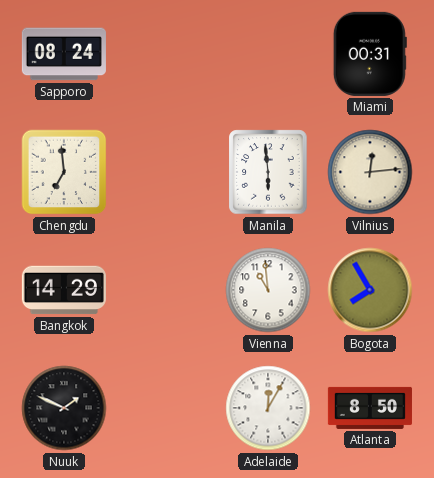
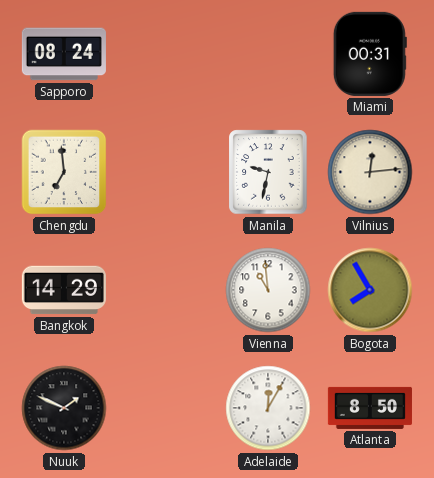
Manila: 5:59 -> 9:32 (268, 172)
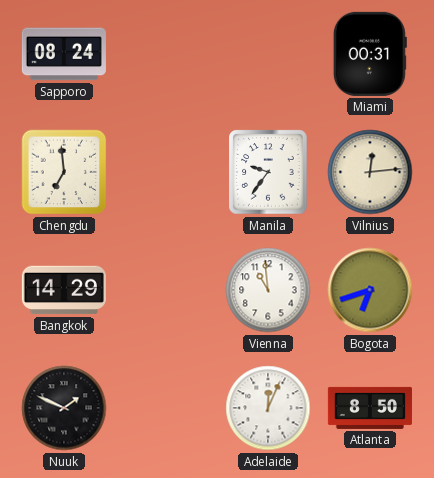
Manila: 9:32 -> 9:36 (268, 172)
Bogota: 7:55 -> 6:42 (370, 290)
Adelaide: 12:05 -> 12:04 (268, 408)
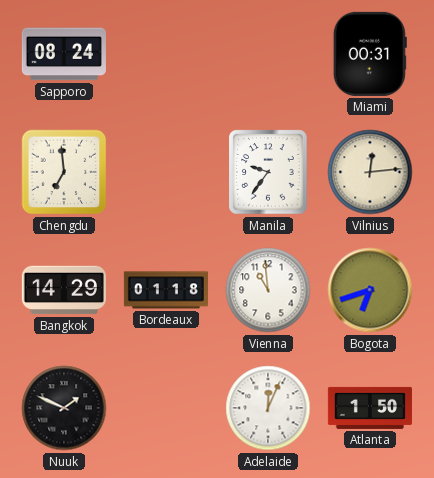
Bordeaux: none -> 01:18 (166, 290)
Atlanta: 8:50 -> 1:50 (370, 408)
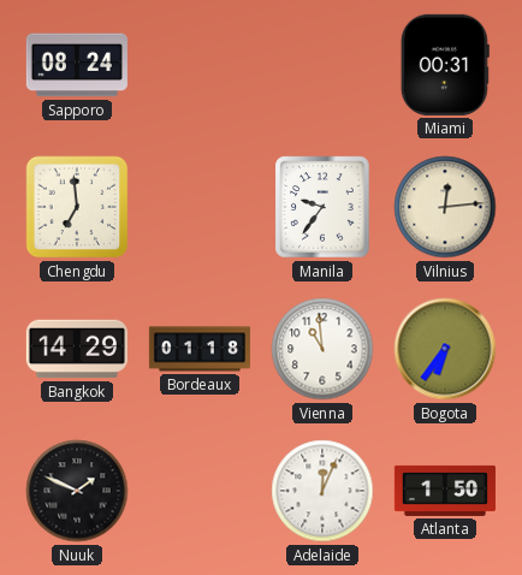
Bogota: 6:42 -> 6:36 (445, 349)
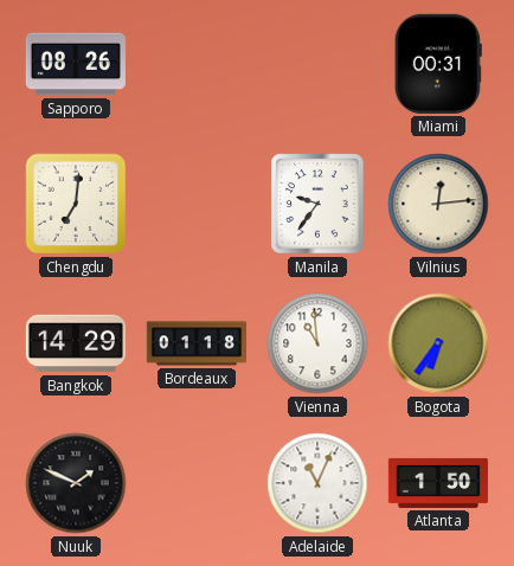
Sapporo: 08:24 -> 08:26 (76, 64)
Chengdu: 6:59 -> 7:01 (76, 204)
Adelaide: 12:04 -> 11:04 (317, 483)
